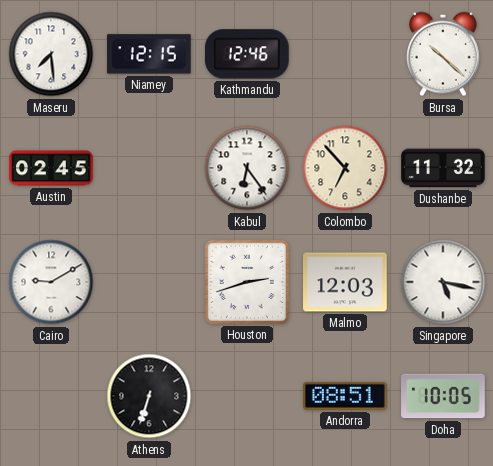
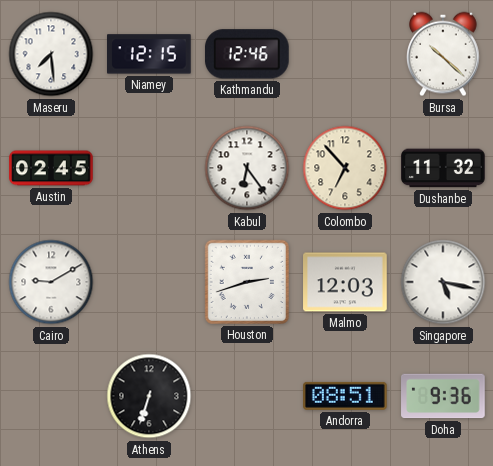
Doha: 10:05 -> 9:36 (443, 396)
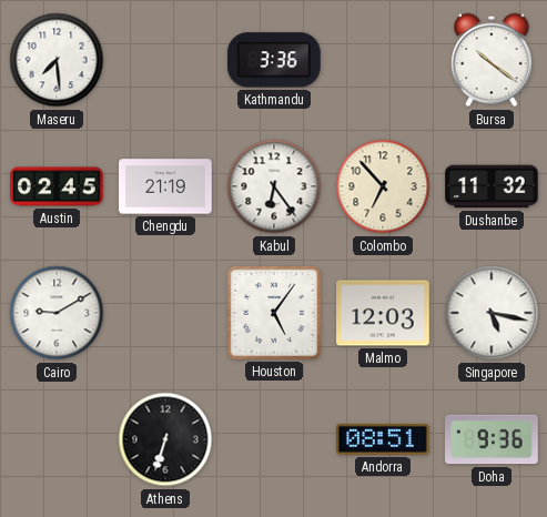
Niamey: 12:15 -> none (150, 54)
Kathmandu: 12:46 -> 3:36 (274, 60)
Bursa: 10:22 -> 10:21 (493, 60)
Chengdu: none -> 21:19 (165, 186)
Houston: 2:42 -> 5:06 (274, 313)
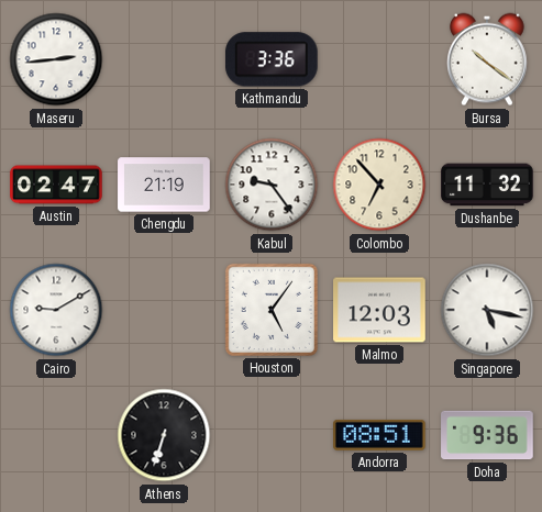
Maseru: 7:29 -> 2:44 (56, 59)
Austin: 02:45 -> 02:47 (56, 185)
Kabul: 6:24 -> 9:24 (272, 185)
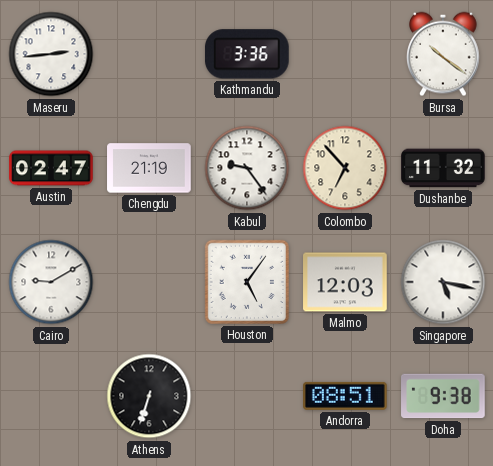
Doha: 9:36 -> 9:38 (443, 396)
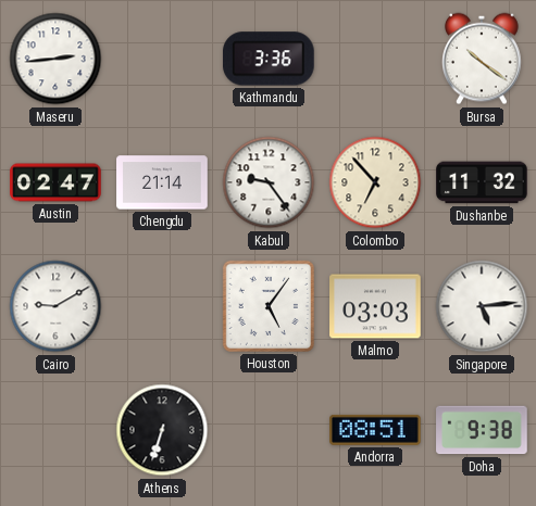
Chengdu: 21:19 -> 21:14 (162, 182)
Malmo: 12:03 -> 03:03 (375, 306)
Singapore: 5:17 -> 5:14 (482, 306)
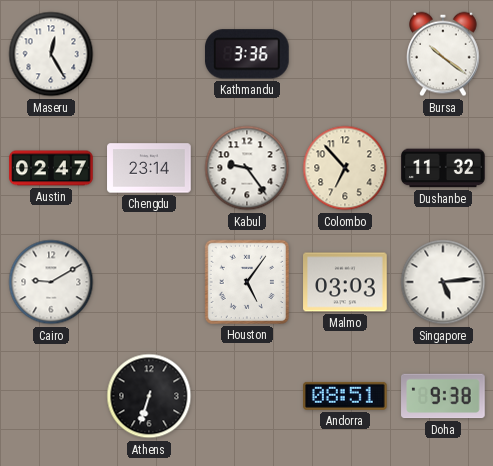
Maseru: 2:44 -> 12:25 (51, 54)
Chengdu: 21:14 -> 23:14 (149, 168)
